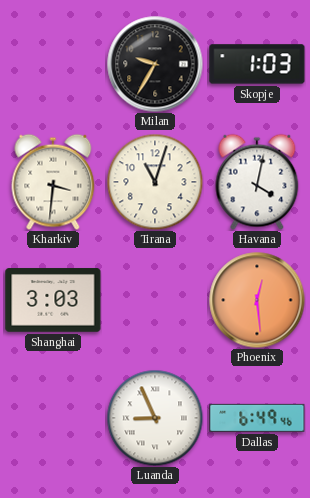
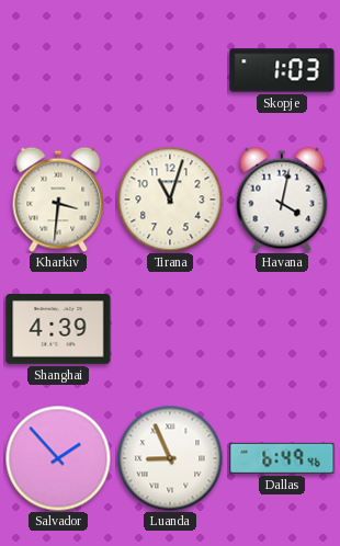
Milan: 9:35 -> none (155, 64)
Shanghai: 3:03 -> 4:39 (58, 329)
Phoenix: 12:29 -> none (257, 300)
Salvador: none -> 1:53 (58, 458)
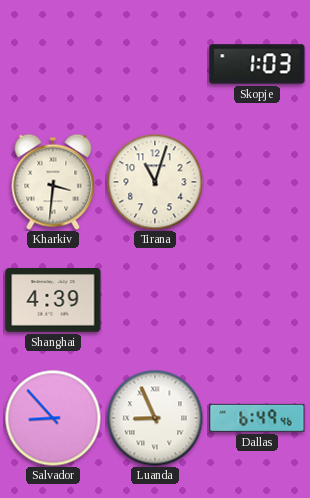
Havana: 4:02 -> none (282, 200)
Salvador: 1:53 -> 8:53 (53, 418)
